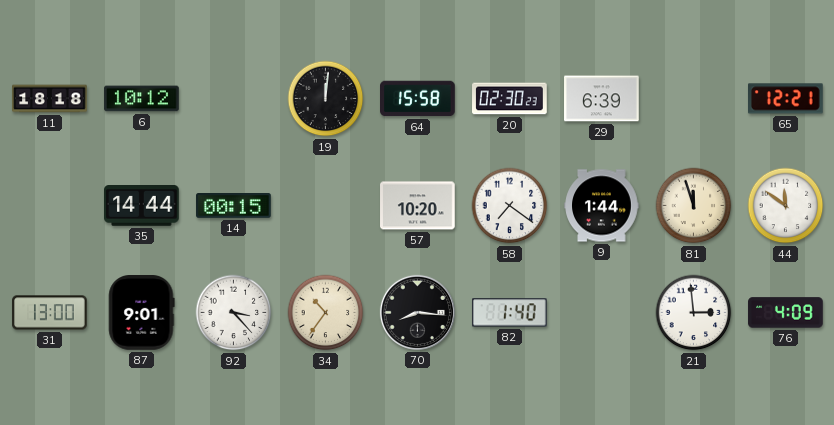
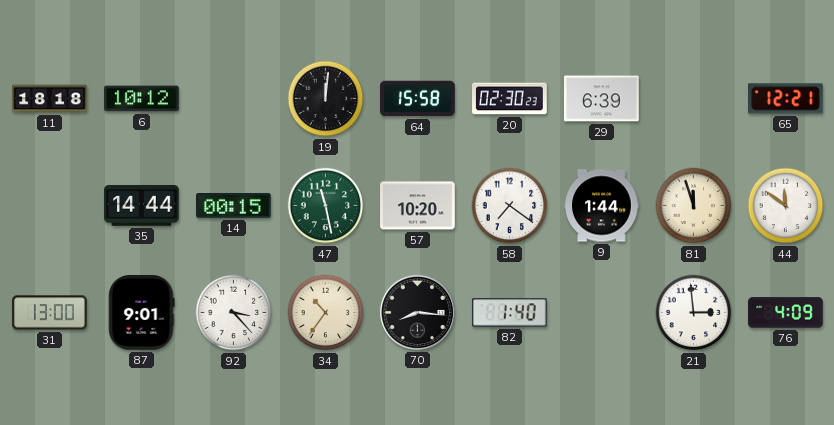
47: none -> 11:28 (326, 206)
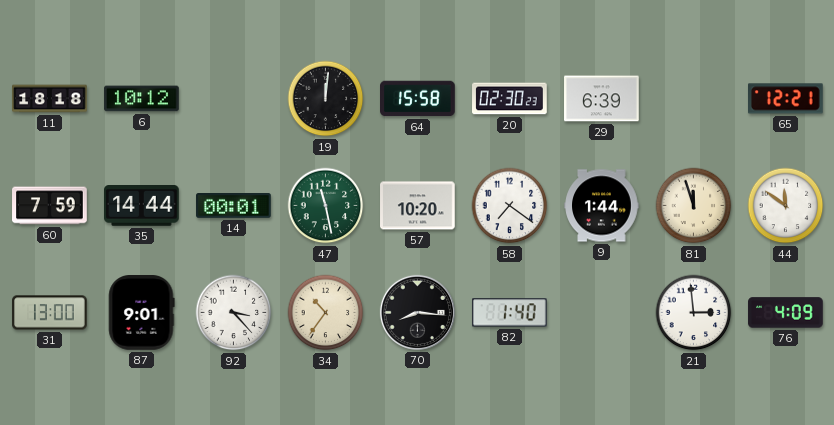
60: none -> 7:59 (50, 206)
14: 00:15 -> 00:01 (234, 206)
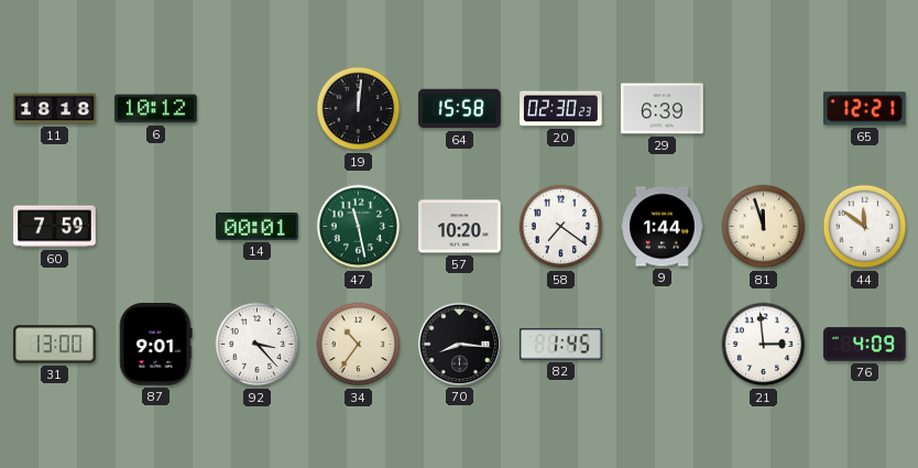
35: 14:44 -> none (142, 206)
82: 1:40 -> 1:45 (561, 345)
